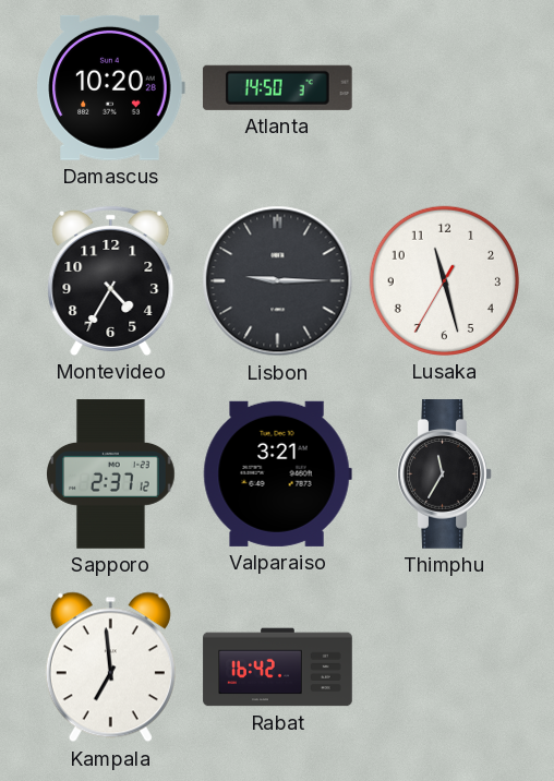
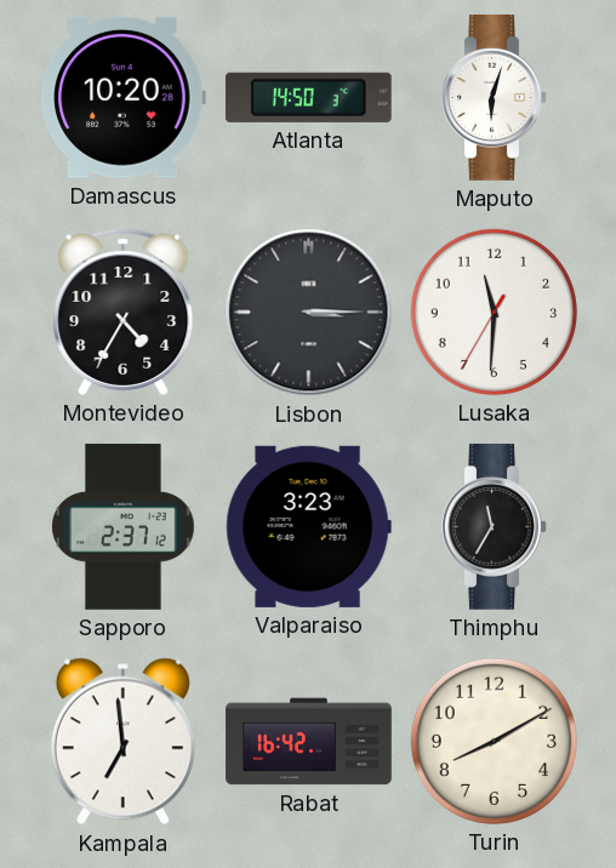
Maputo: none -> 6:03 (495, 98)
Lisbon: 9:15 -> 3:15 (309, 313)
Lusaka: 11:27 -> 11:30 (494, 312)
Valparaiso: 3:21 -> 3:23 (308, 526)
Turin: none -> 8:10 (494, 741)
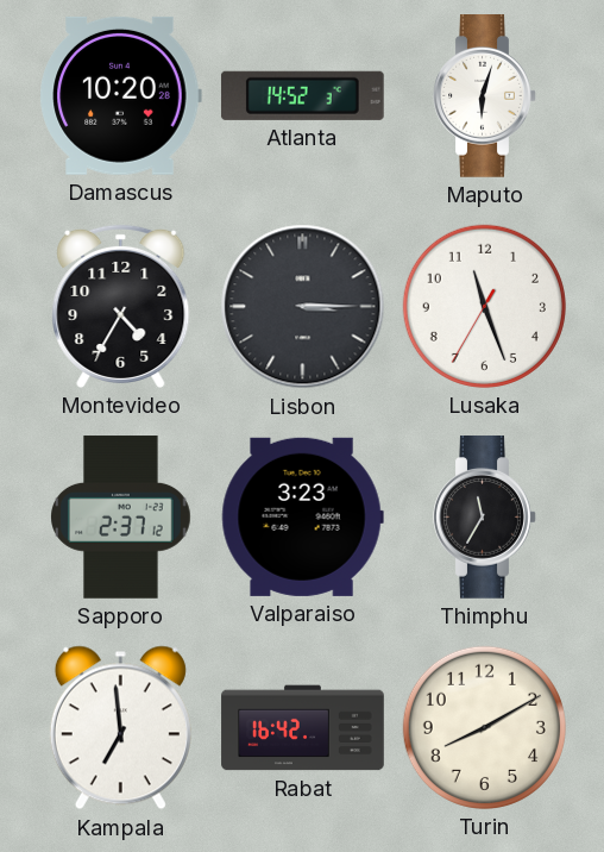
Atlanta: 14:50 -> 14:52 (302, 95)
Lusaka: 11:30 -> 11:26 (484, 306)
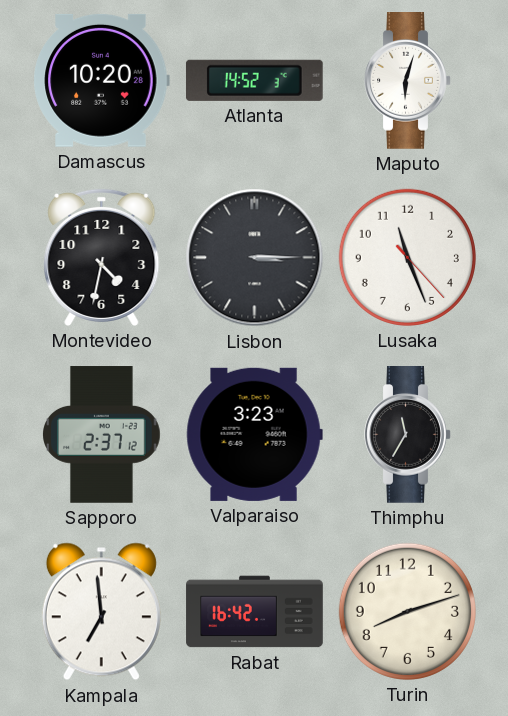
Montevideo: 4:35 -> 4:32 (102, 257)
Lusaka: 11:26:35 -> 11:26:23 (407, 257)
Turin: 8:10 -> 8:12 (407, 611)
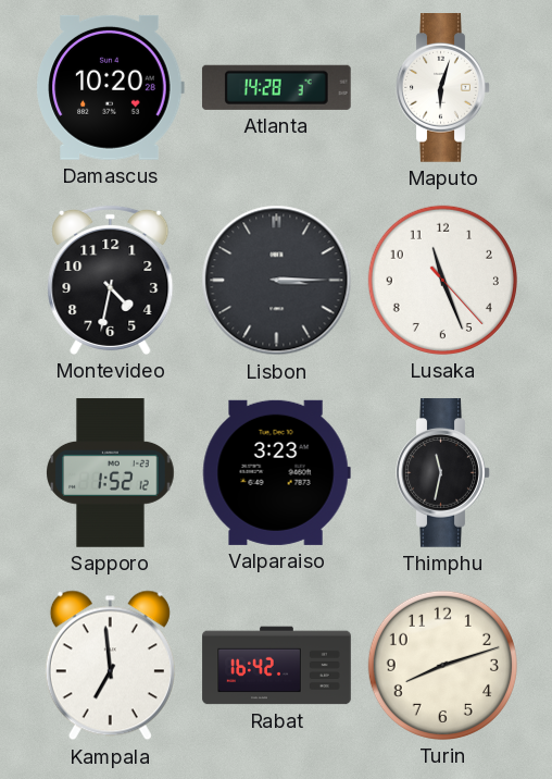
Atlanta: 14:52 -> 14:28 (276, 87)
Sapporo: 2:37 -> 1:52 (111, 473)
Thimphu: 11:35 -> 11:32 (443, 473)
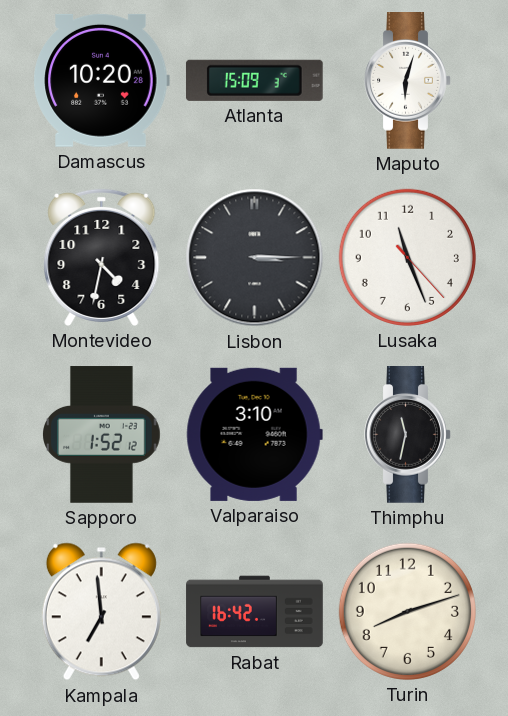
Atlanta: 14:28 -> 15:09 (254, 80)
Valparaiso: 3:23 -> 3:10 (254, 434)
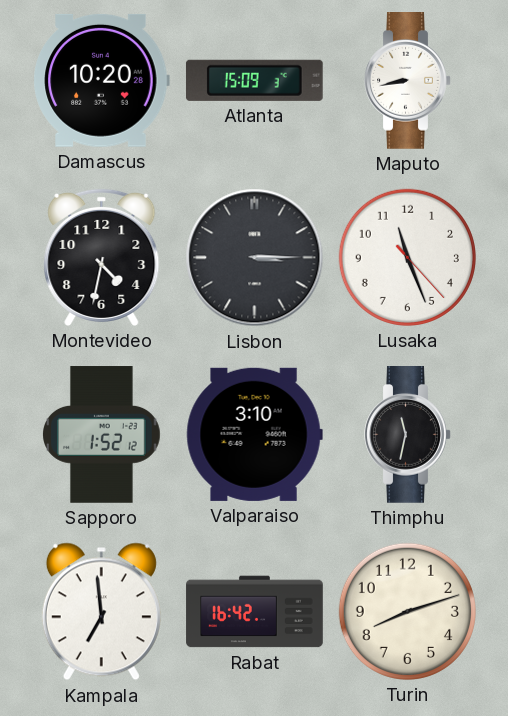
Maputo: 6:03 -> 8:43 (408, 81)
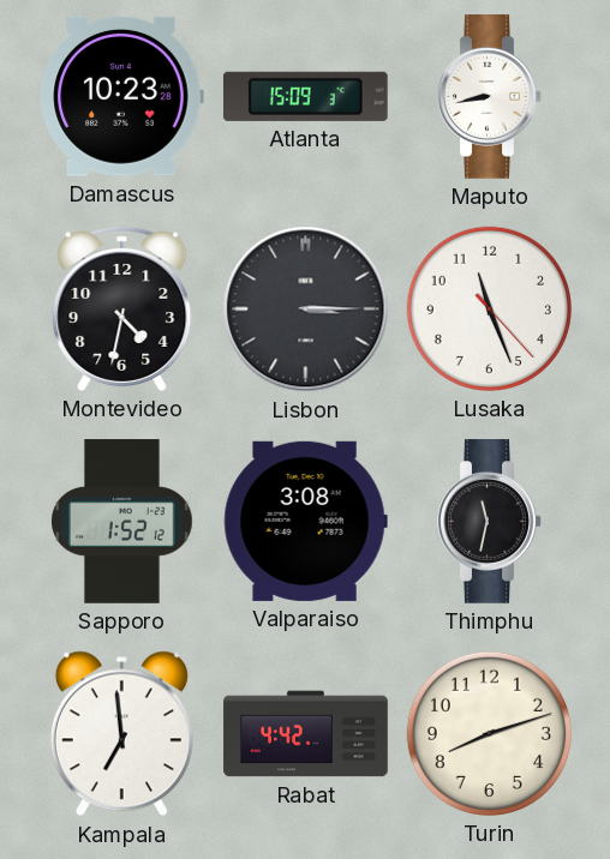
Damascus: 10:20 -> 10:23 (121, 96)
Valparaiso: 3:10 -> 3:08 (305, 521)
Rabat: 16:42 -> 4:42 (306, 734)
